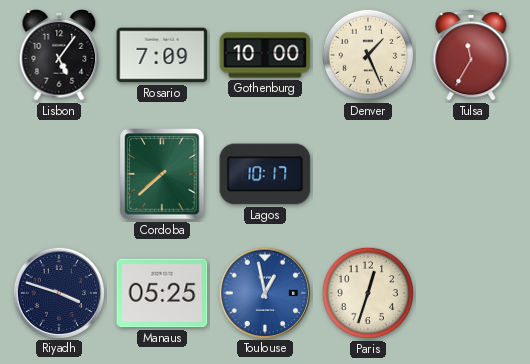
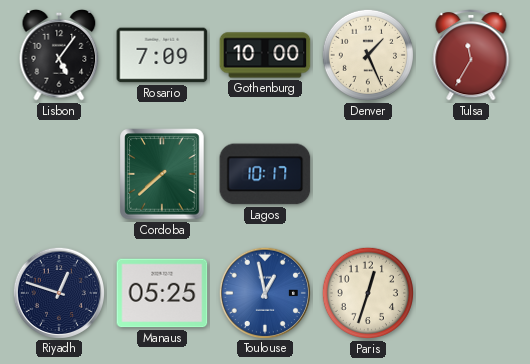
Riyadh: 3:48 -> 12:48 (58, 292)
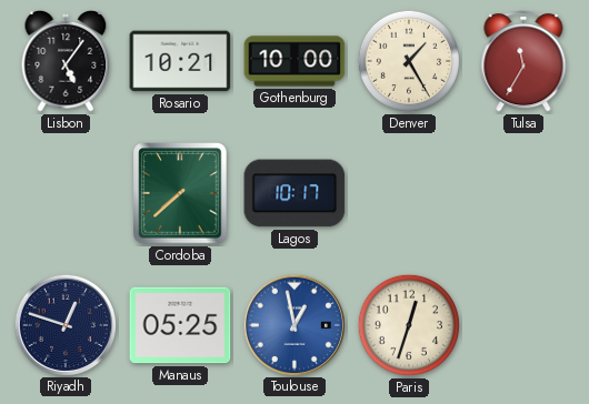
Rosario: 7:09 -> 10:21 (180, 61)
Denver: 1:26 -> 1:25 (409, 61)
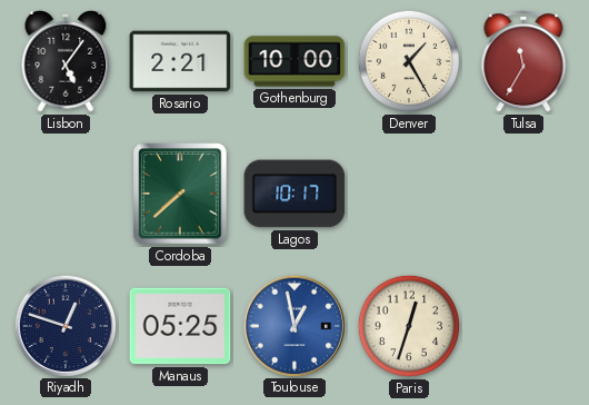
Rosario: 10:21 -> 2:21 (180, 61)
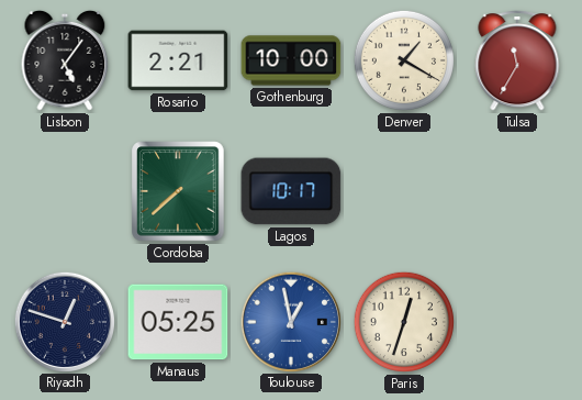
Denver: 1:25 -> 1:20 (404, 60)
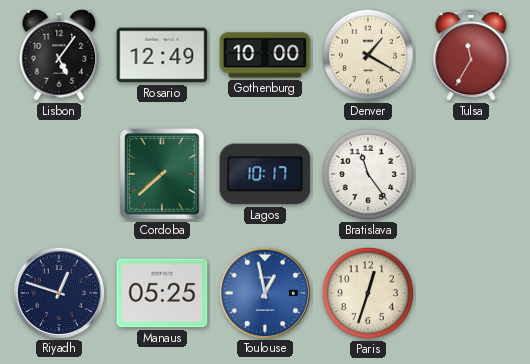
Rosario: 2:21 -> 12:49 (162, 55)
Bratislava: none -> 11:24 (368, 174)
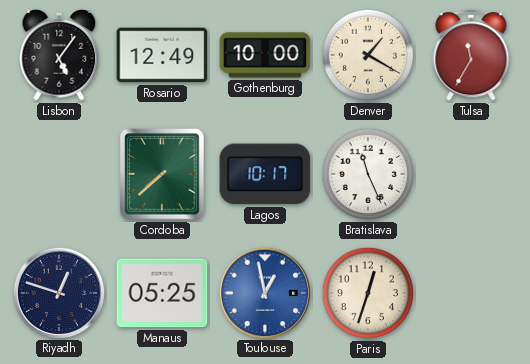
Bratislava: 11:24 -> 11:26 (368, 174)
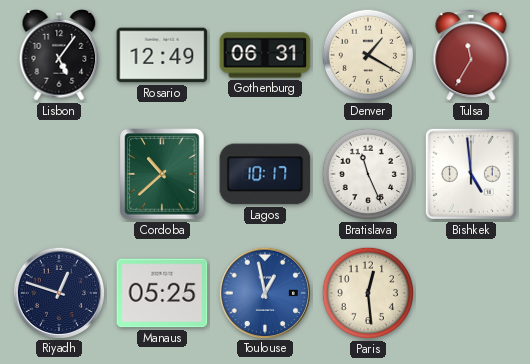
Gothenburg: 10:00 -> 06:31 (265, 55)
Cordoba: 7:38 -> 10:38 (162, 174)
Bishkek: none -> 4:59 (471, 174)
Paris: 12:33 -> 12:29 (368, 293)
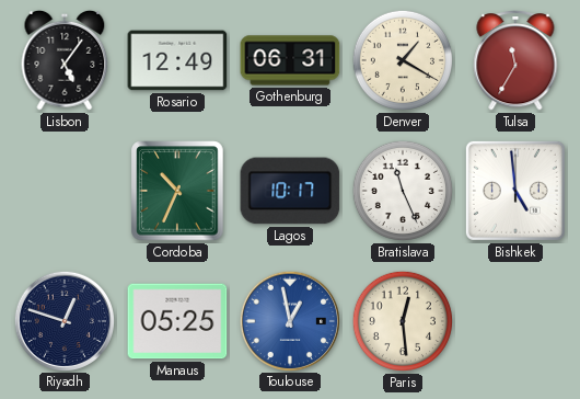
Cordoba: 10:38 -> 10:34 (177, 191)
